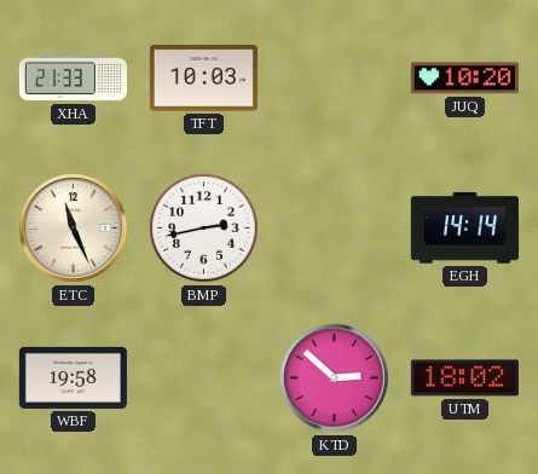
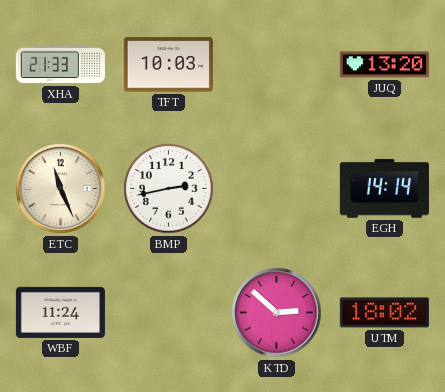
JUQ: 10:20 -> 13:20 (384, 65)
WBF: 19:58 -> 11:24 (60, 312)
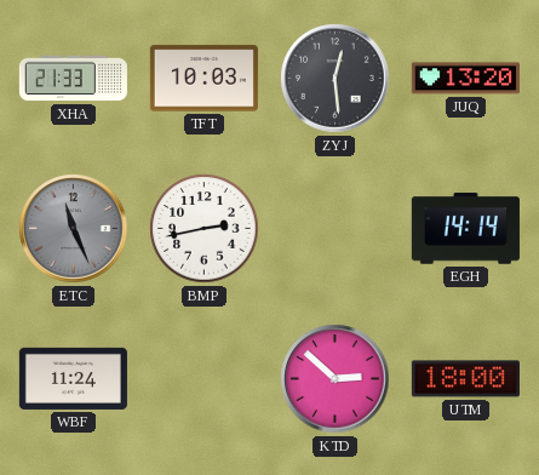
ZYJ: none -> 12:29 (336, 79)
ETC dial: cream -> grey (74, 229)
UTM: 18:02 -> 18:00 (465, 379)
